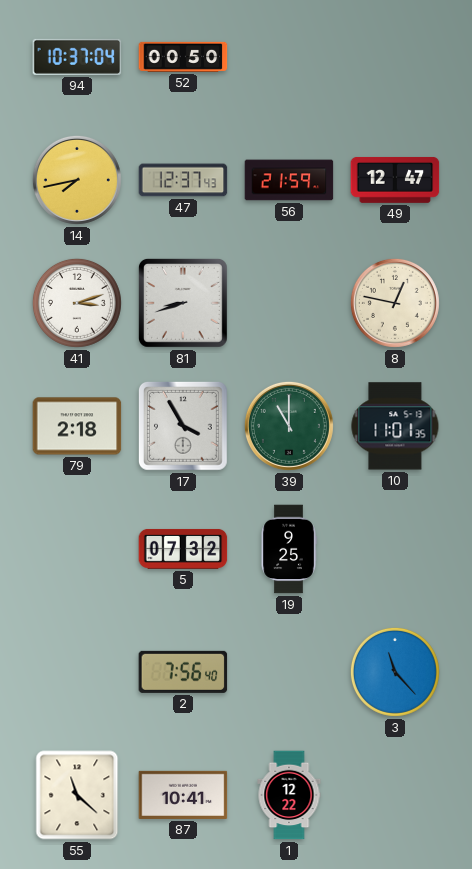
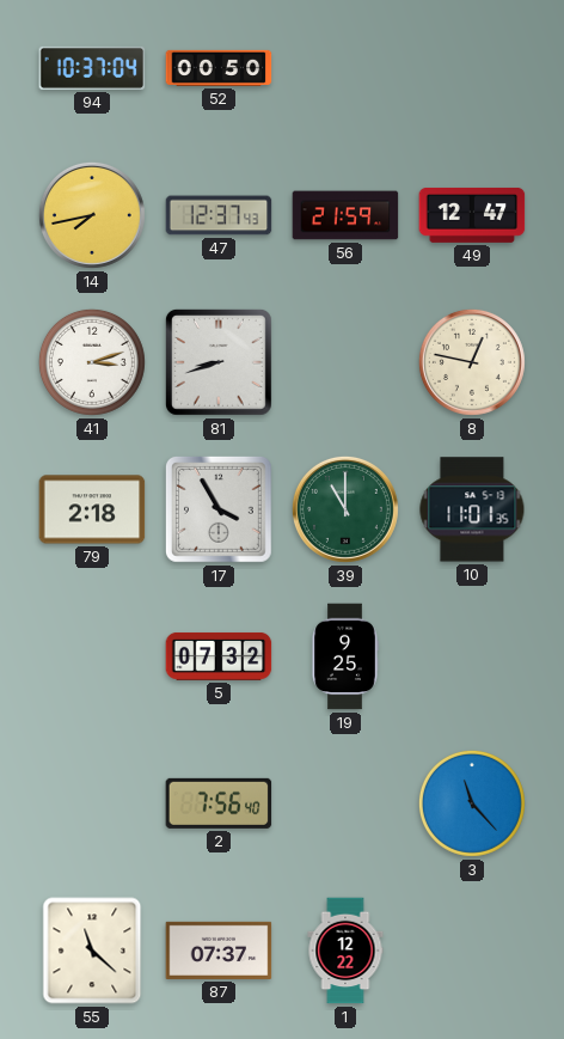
87: 10:41 -> 07:37 (219, 951)
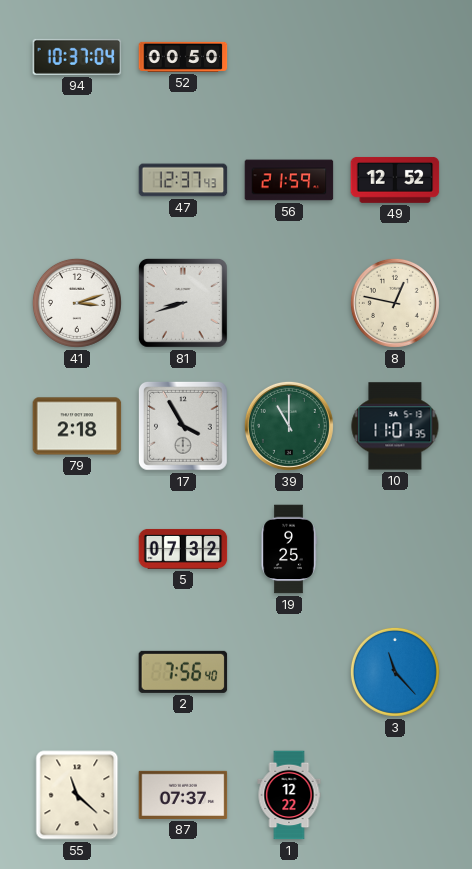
14: 7:43 -> none (92, 215)
49: 12:47 -> 12:52 (395, 180)
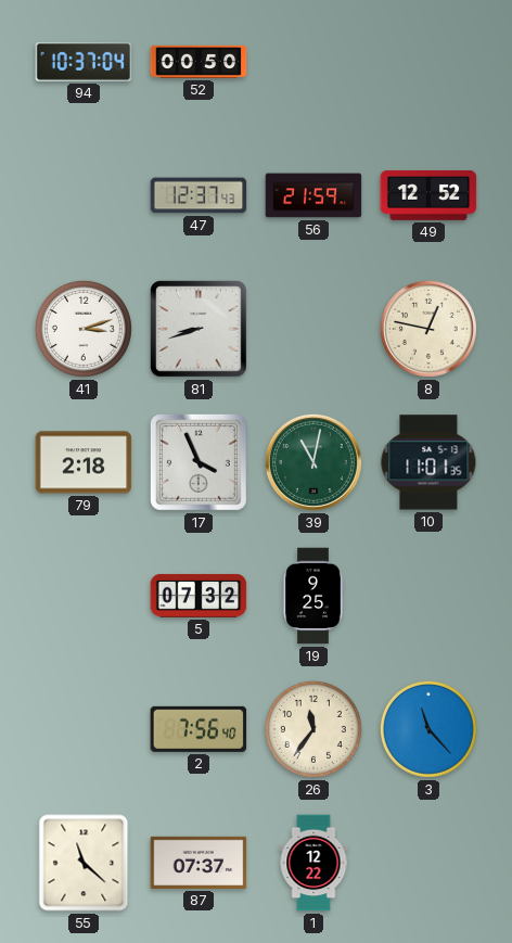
17: 3:55 -> 3:56 (199, 462)
39: 11:00 -> 11:02 (313, 462)
26: none -> 11:36 (313, 729)
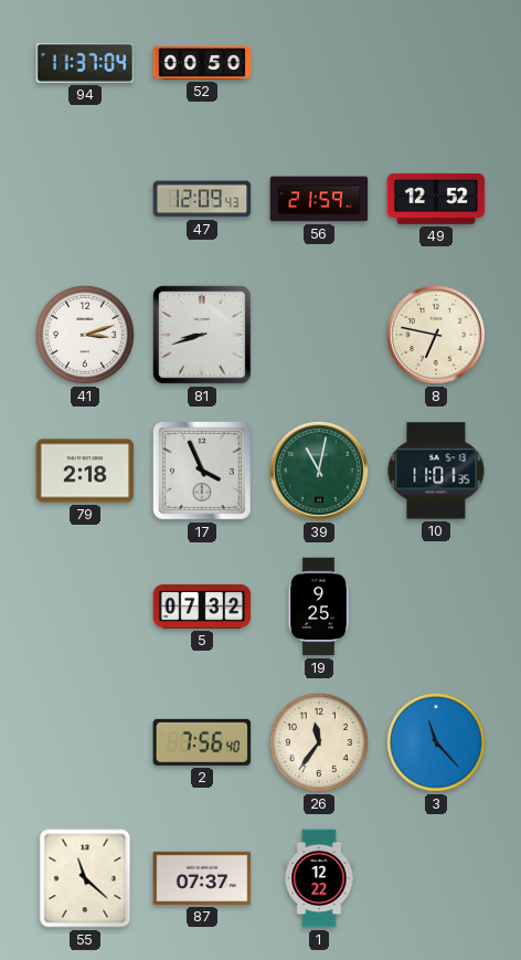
94: 10:37 -> 11:37 (85, 63)
47: 12:37 -> 12:09 (202, 199)
8: 12:47 -> 6:47 (436, 335)
